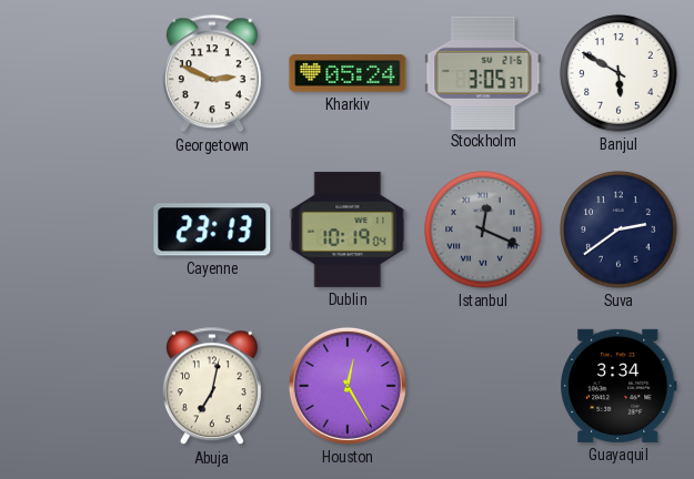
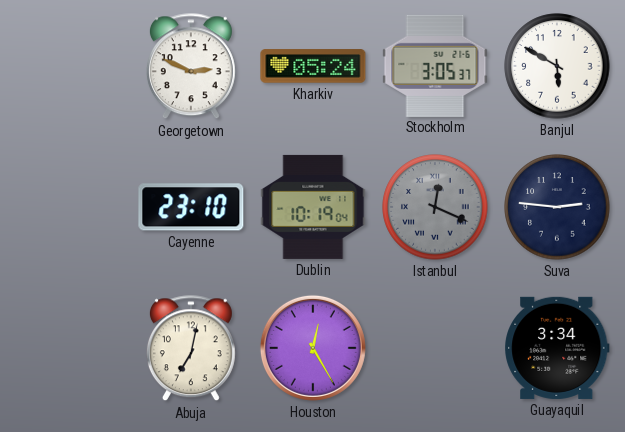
Cayenne: 23:13 -> 23:10 (191, 207)
Suva: 2:39 -> 2:46 (557, 207)
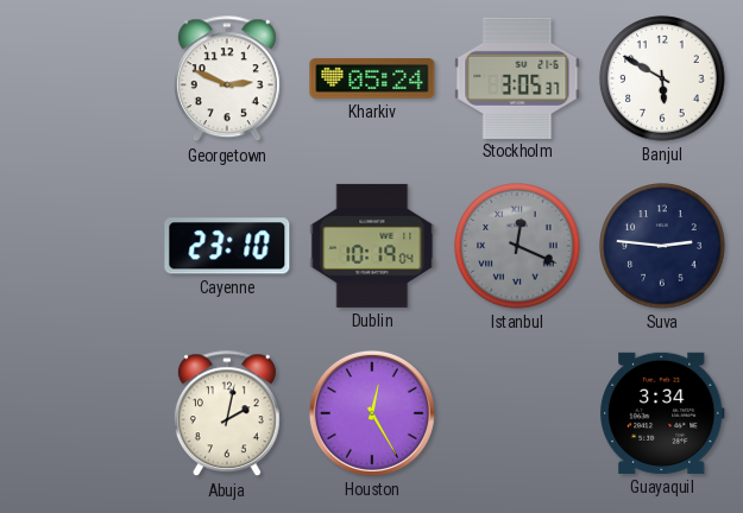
Abuja: 7:02 -> 2:02 (227, 414)
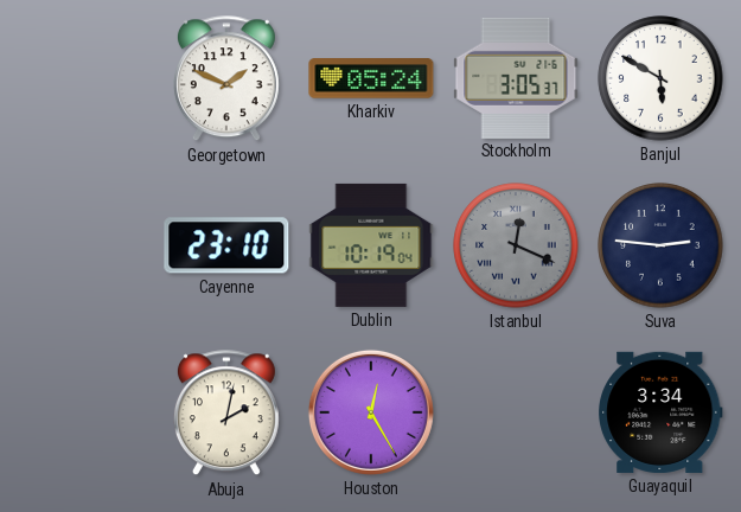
Georgetown: 2:49 -> 1:49 (226, 79)
